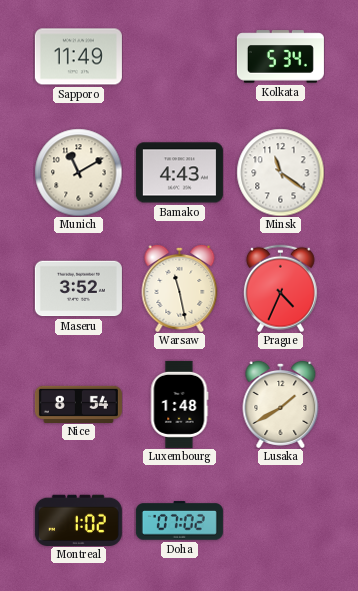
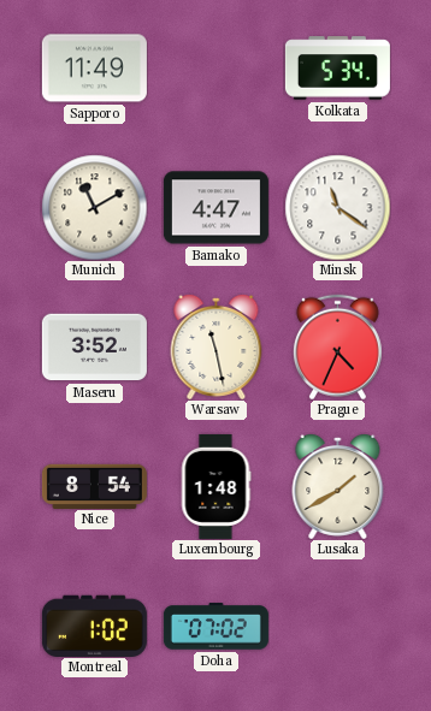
Bamako: 4:43 -> 4:47 (215, 208)
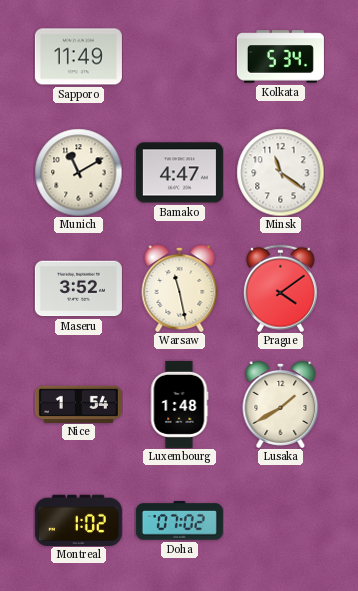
Prague: 4:34 -> 4:09 (280, 288)
Nice: 8:54 -> 1:54 (78, 404)
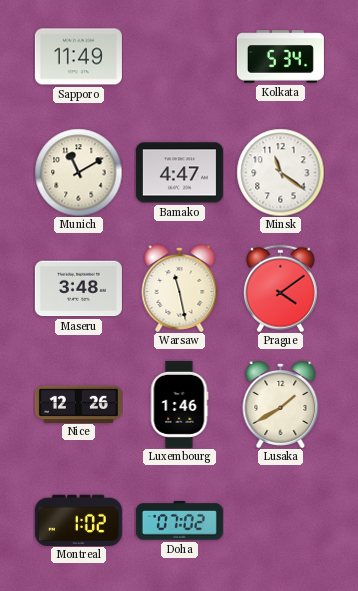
Maseru: 3:52 -> 3:48 (78, 289)
Nice: 1:54 -> 12:26 (78, 404)
Luxembourg: 1:48 -> 1:46 (179, 404)
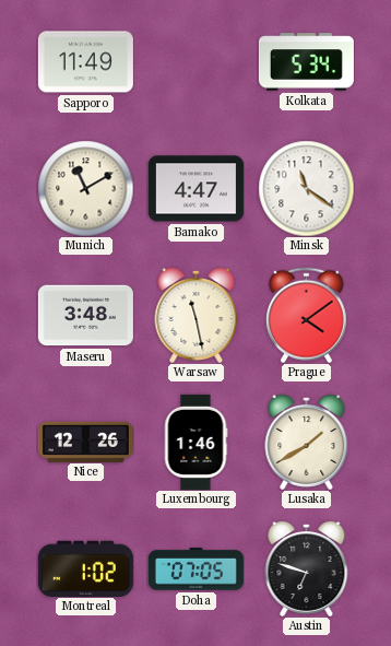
Doha: 07:02 -> 07:05 (195, 569)
Austin: none -> 6:48 (307, 568)
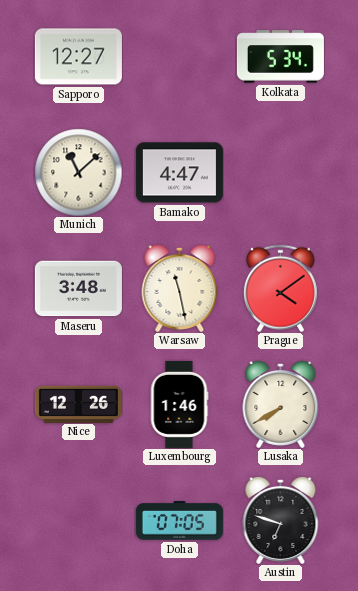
Sapporo: 11:49 -> 12:27 (78, 57)
Munich: 11:10 -> 11:08 (78, 172)
Minsk: 11:21 -> none (306, 188)
Lusaka: 1:40 -> 7:40 (281, 404)
Montreal: 1:02 -> none (85, 568)
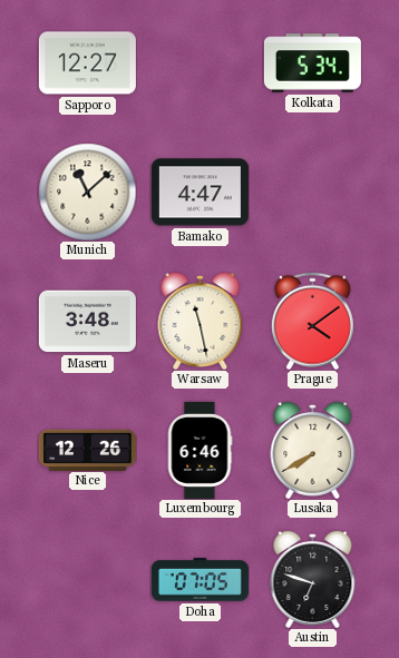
Luxembourg: 1:46 -> 6:46 (199, 450)
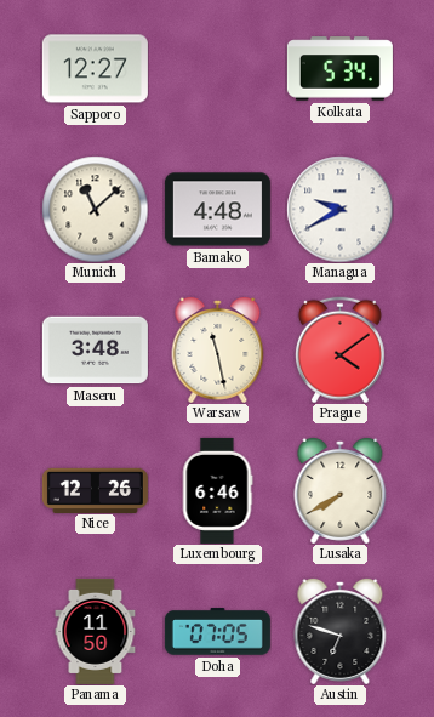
Bamako: 4:47 -> 4:48 (217, 210)
Managua: none -> 9:40 (339, 209)
Panama: none -> 11:50 (96, 631)
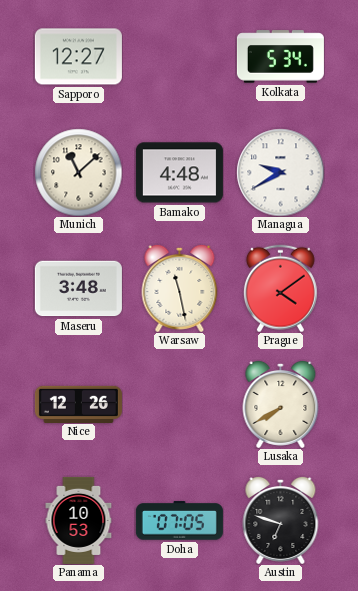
Luxembourg: 6:46 -> none (217, 490)
Panama: 11:50 -> 10:53 (79, 520)
